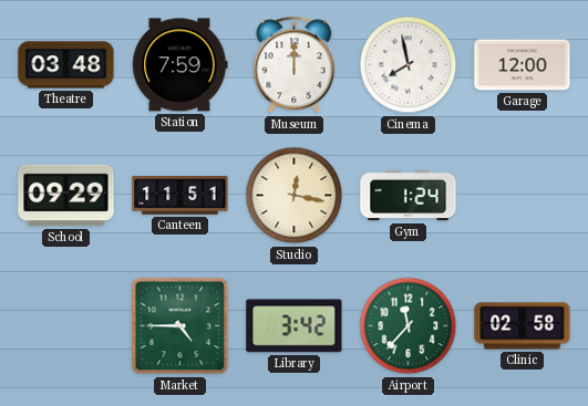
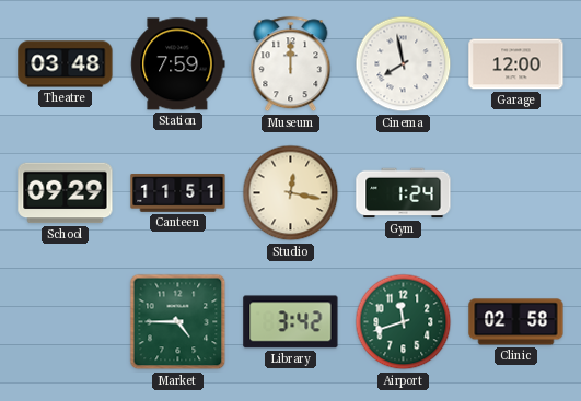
Airport: 11:37 -> 11:42 (404, 322)
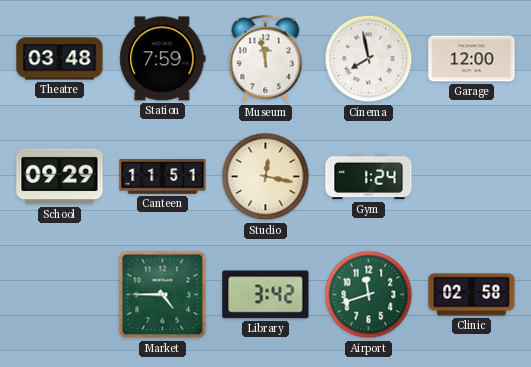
Museum: 12:00 -> 11:58 (266, 59)
